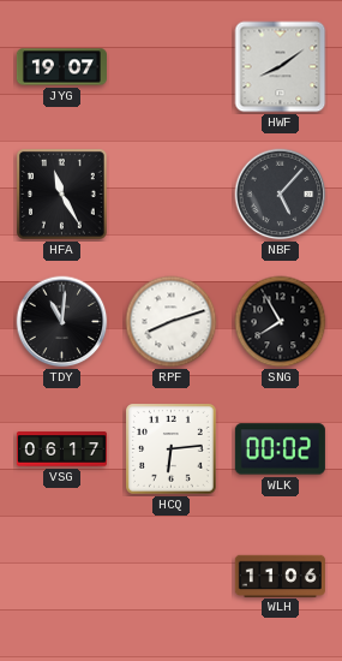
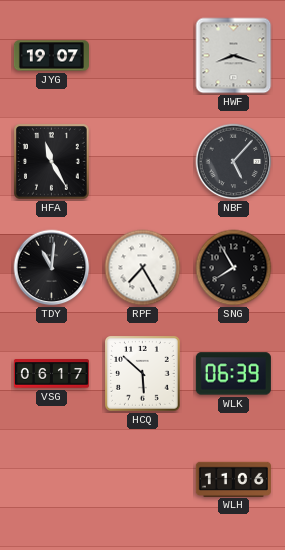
HWF: 8:09 -> 8:18 (234, 56)
RPF: 8:12 -> 7:25 (143, 268)
HCQ: 6:14 -> 5:52 (143, 374)
WLK: 00:02 -> 06:39 (233, 374)
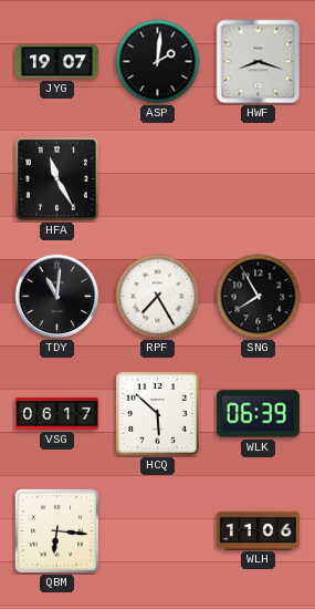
ASP: none -> 2:01 (158, 62)
NBF: 5:07 -> none (234, 162)
QBM: none -> 6:16 (56, 530)
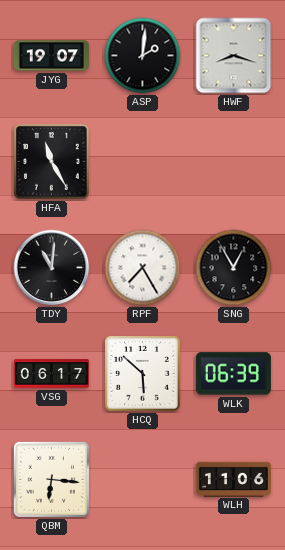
SNG: 7:55 -> 12:55 (234, 268)
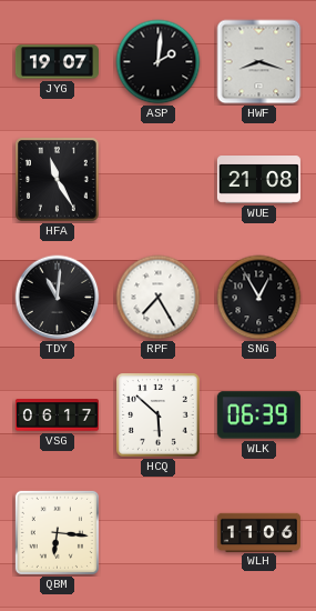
WUE: none -> 21:08 (258, 180)
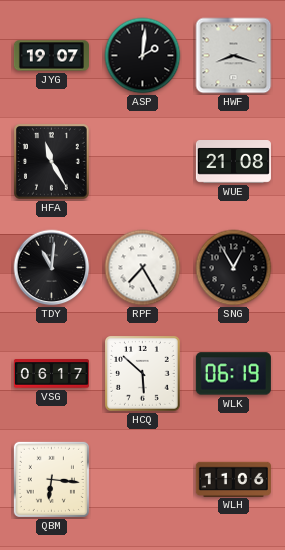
WLK: 06:39 -> 06:19 (233, 374)
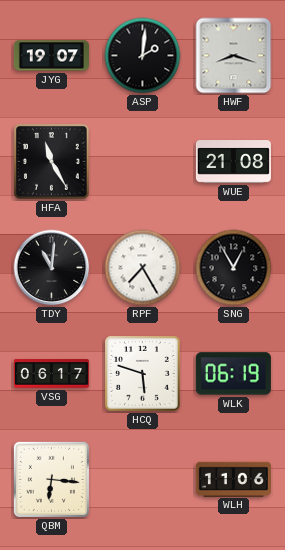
HCQ: 5:52 -> 5:48 (143, 374)
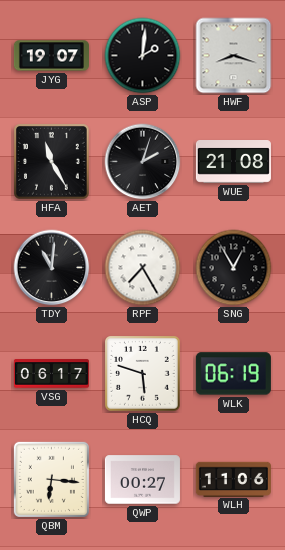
AET: none -> 2:03 (143, 162)
QWP: none -> 00:27 (142, 480)
